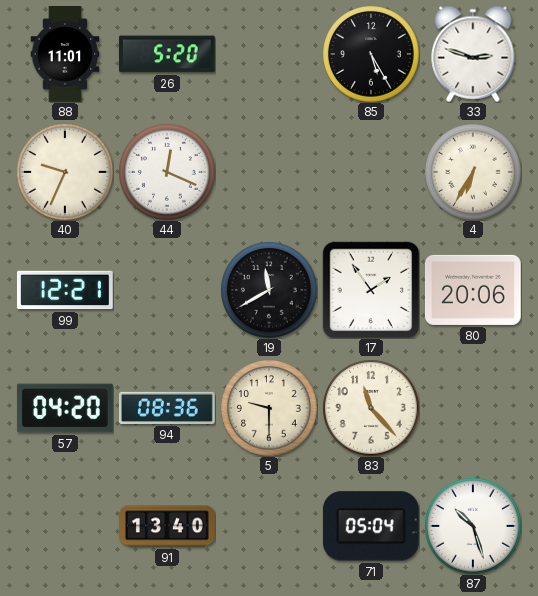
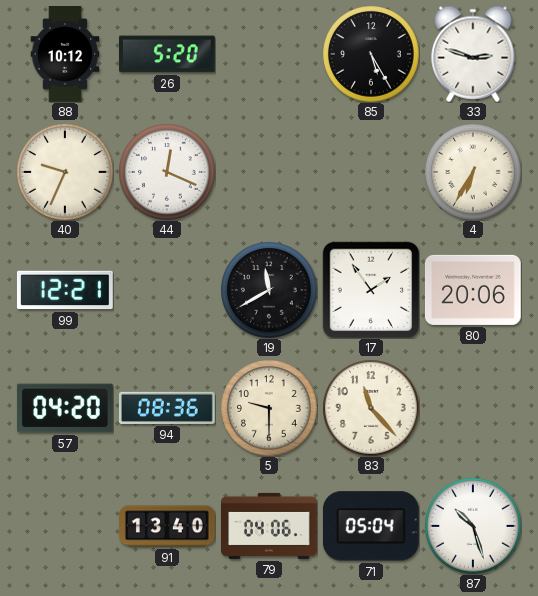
88: 11:01 -> 10:12 (65, 54)
79: none -> 04:06 (270, 526)
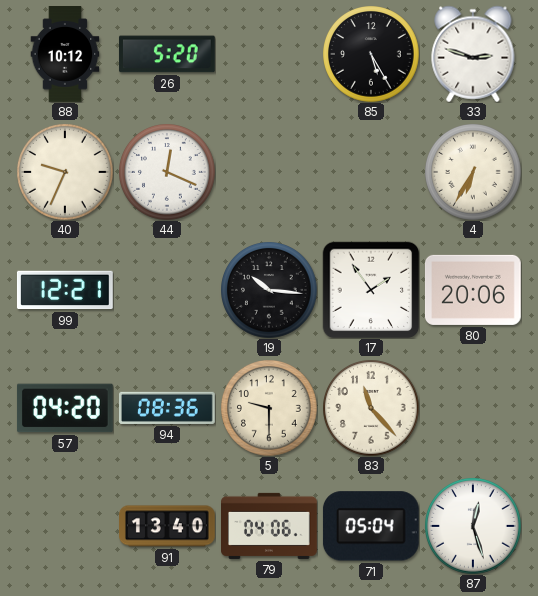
19: 11:40 -> 10:16 (269, 290)
87: 10:27 -> 12:27 (473, 526)
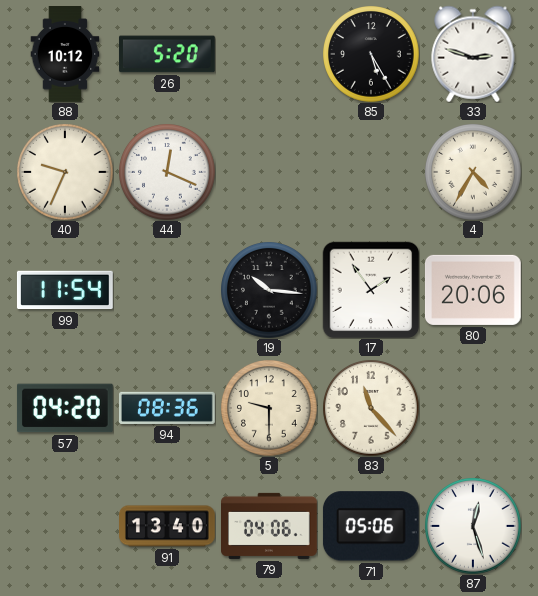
4: 6:35 -> 4:35 (473, 172)
99: 12:21 -> 11:54 (65, 290)
71: 05:04 -> 05:06 (371, 526)
